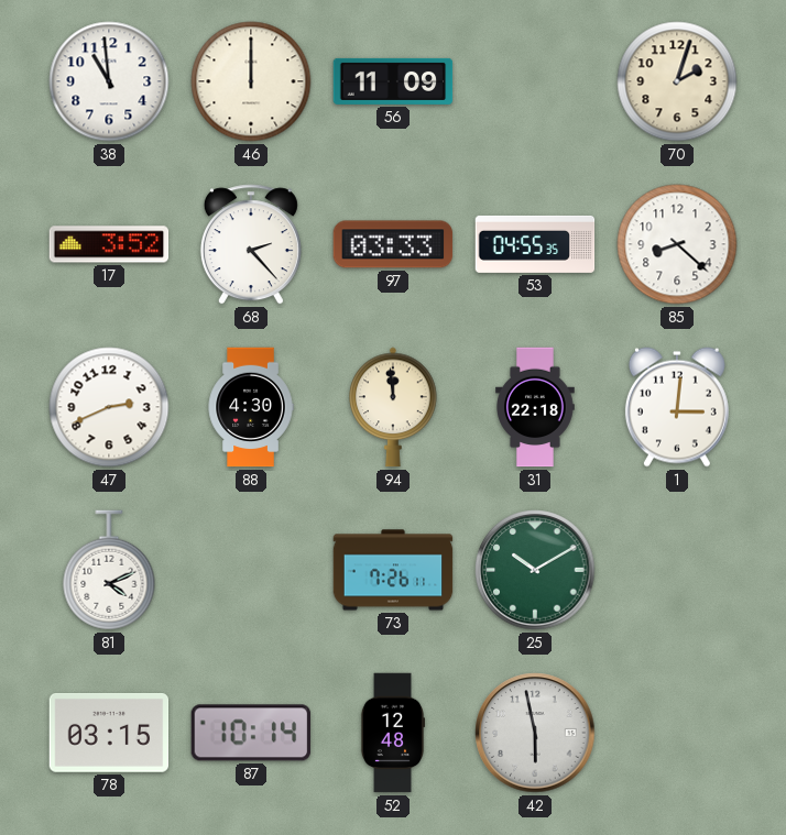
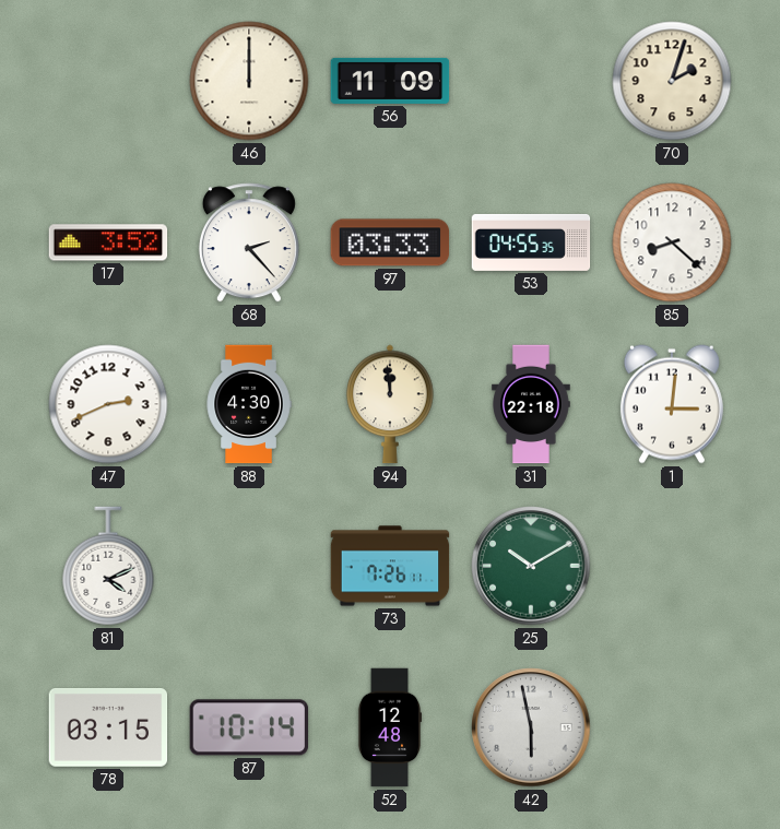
38: 10:59 -> none (109, 81)
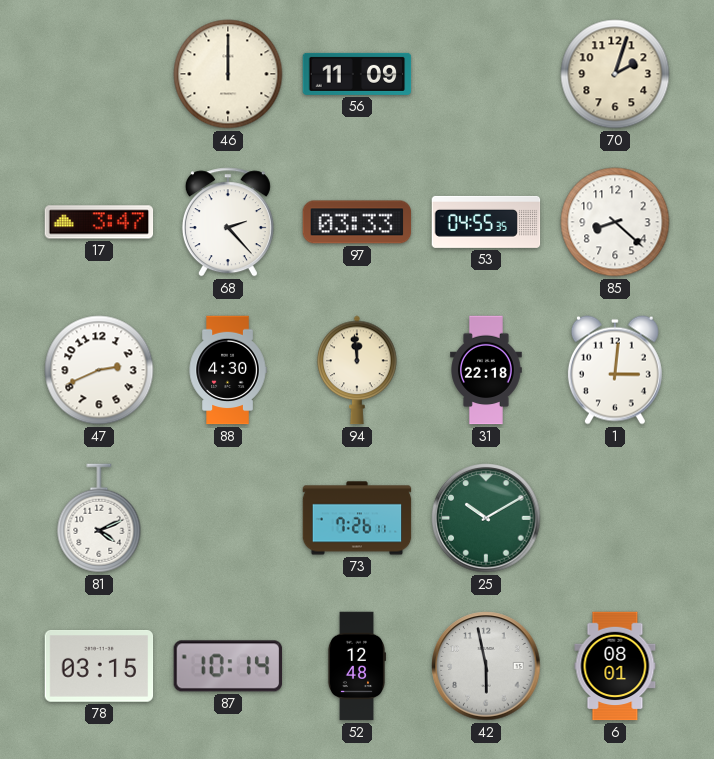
17: 3:52 -> 3:47 (99, 222)
6: none -> 08:01 (615, 666)
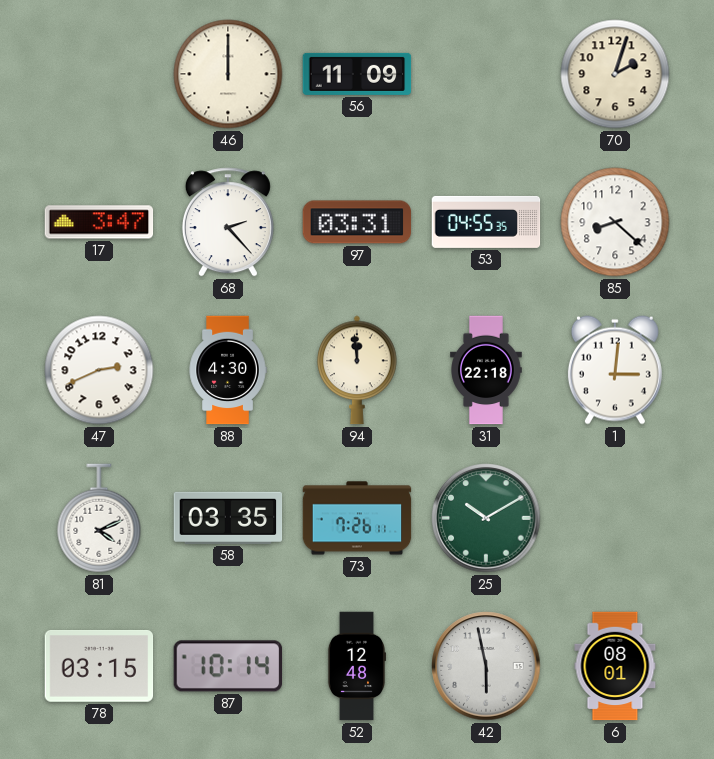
97: 03:33 -> 03:31 (357, 222)
58: none -> 03:35 (228, 518)
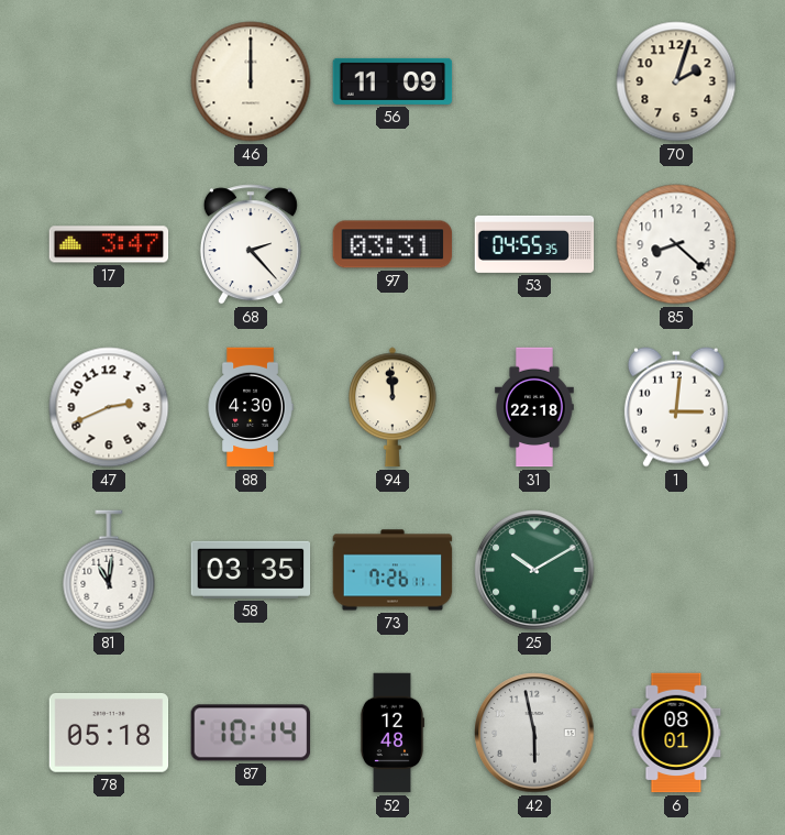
81: 4:11 -> 11:01 (109, 570)
78: 03:15 -> 05:18 (109, 733)
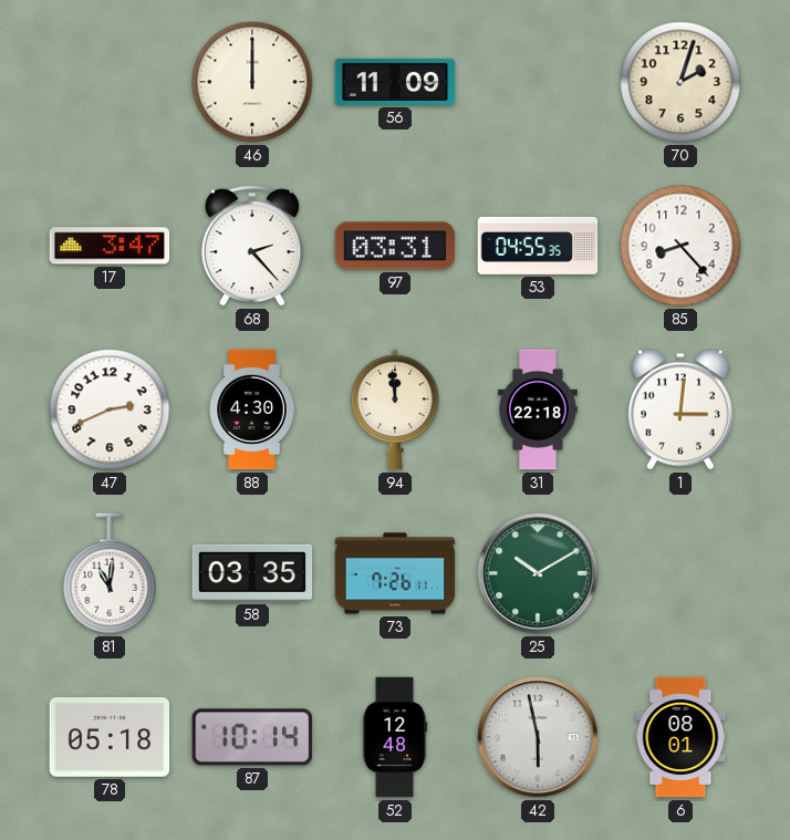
85: 8:22 -> 8:23 (680, 246)
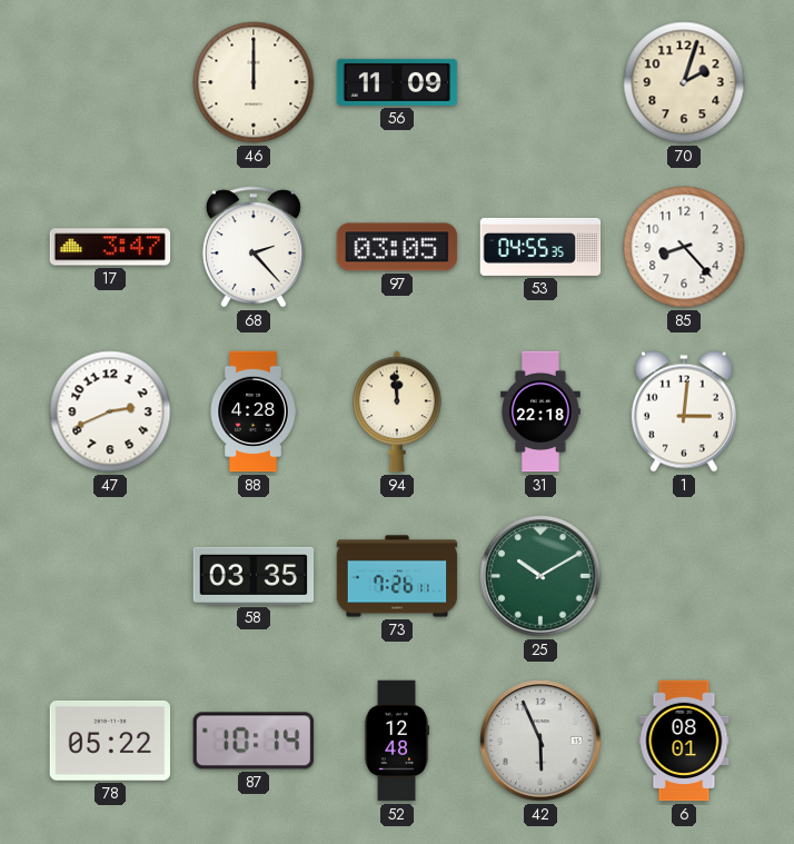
97: 03:31 -> 03:05 (397, 247)
88: 4:30 -> 4:28 (254, 411)
81: 11:01 -> none (110, 573)
78: 05:18 -> 05:22 (110, 741)
42: 5:58 -> 5:56 (540, 741)
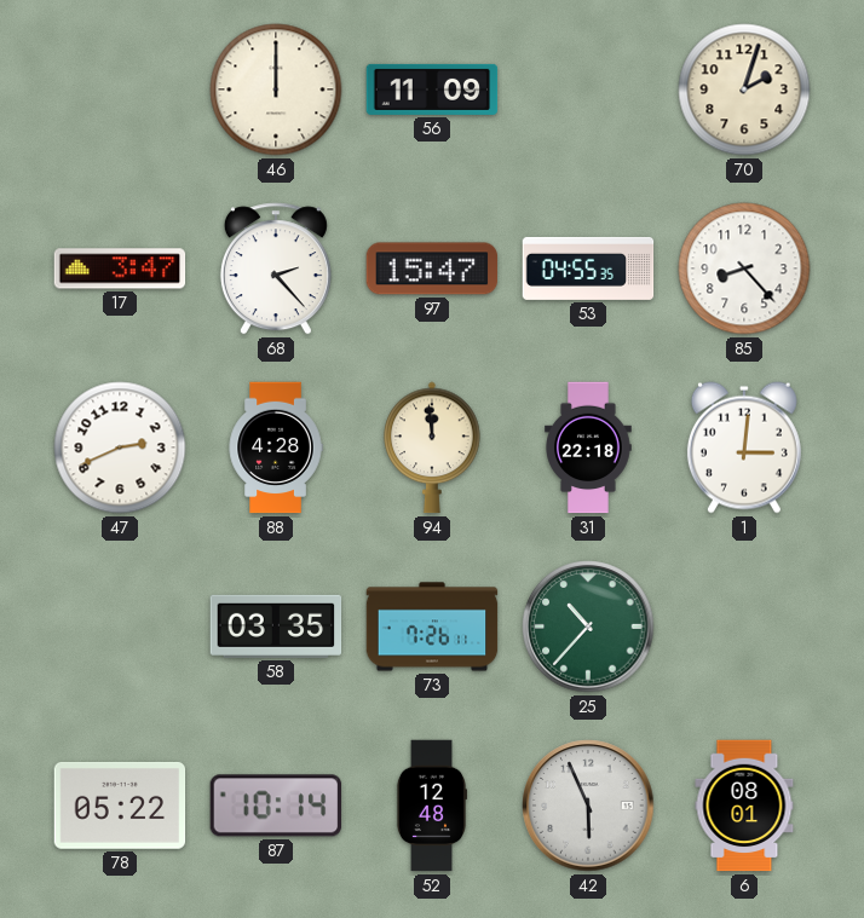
97: 03:05 -> 15:47 (432, 269)
25: 10:10 -> 10:37 (588, 627)
